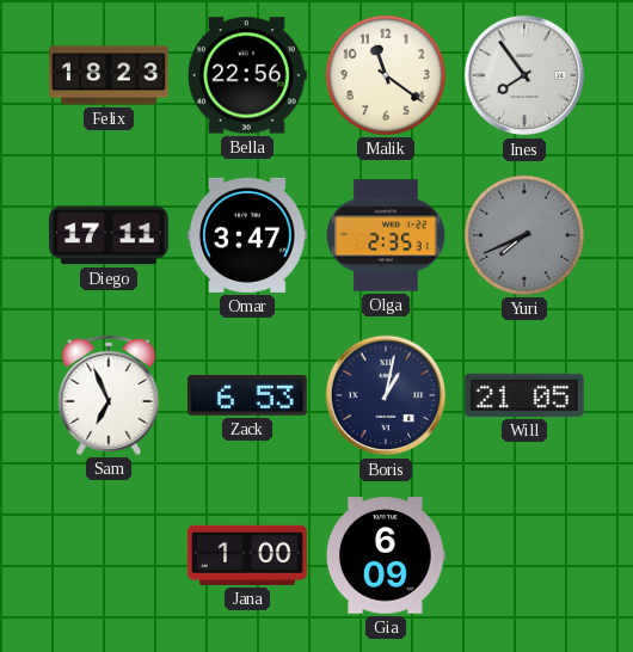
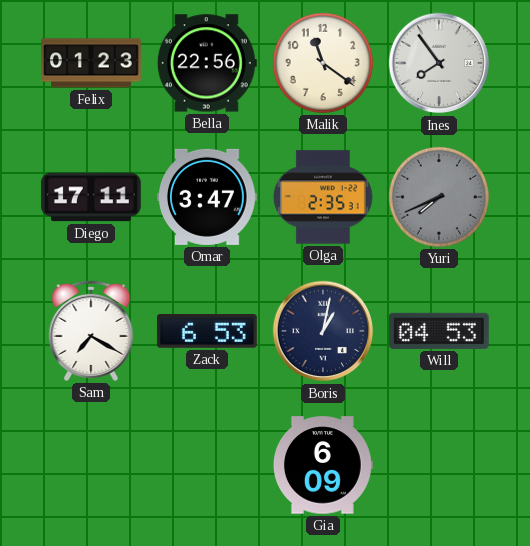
Felix: 18:23 -> 01:23 (92, 63)
Sam: 6:56 -> 7:20 (91, 331)
Will: 21:05 -> 04:53 (439, 331)
Jana: 1:00 -> none (247, 555)
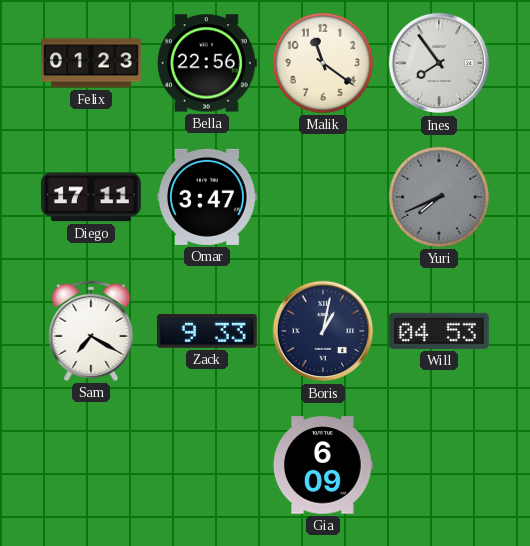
Olga: 2:35 -> none (323, 197)
Zack: 6:53 -> 9:33 (207, 332)
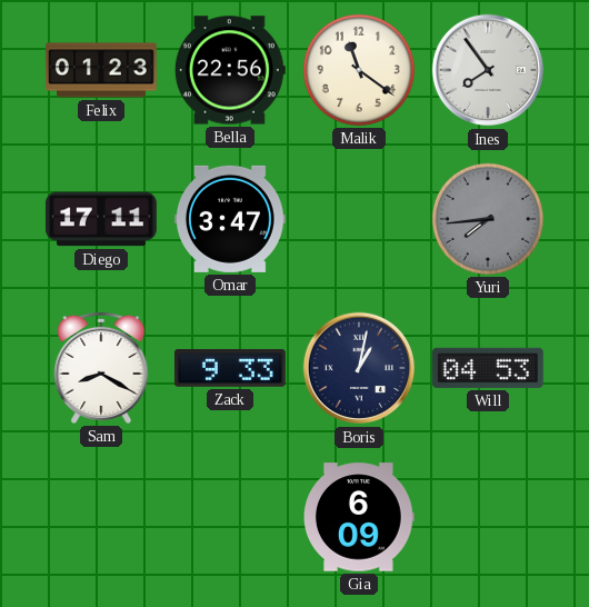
Yuri: 7:41 -> 7:44 (488, 219)
Sam: 7:20 -> 8:20 (101, 368)
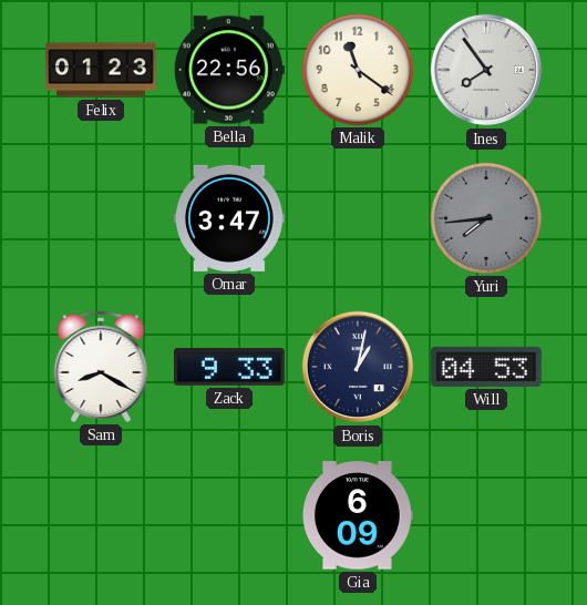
Diego: 17:11 -> none (101, 219)
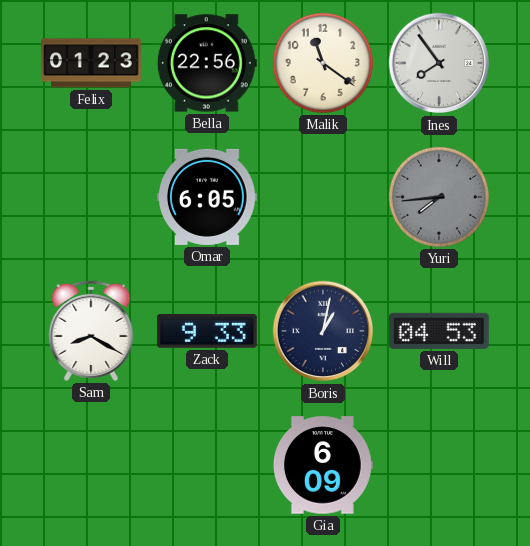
Omar: 3:47 -> 6:05 (207, 197)
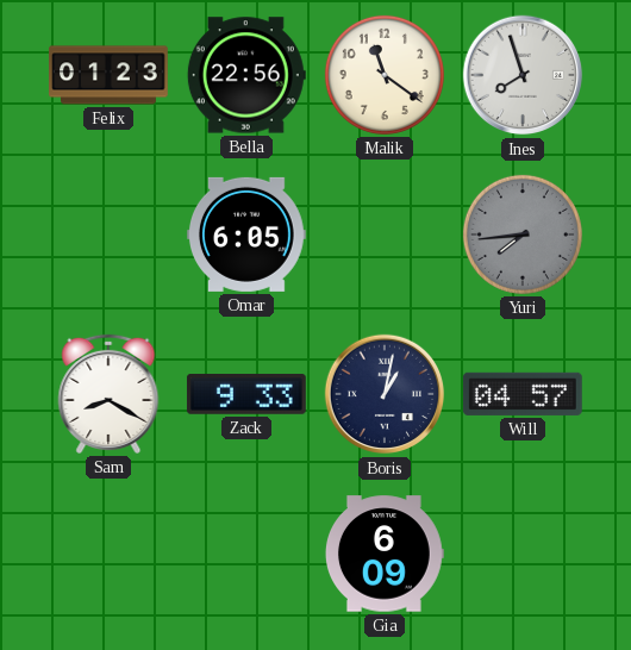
Ines: 7:54 -> 7:57 (523, 75)
Will: 04:53 -> 04:57 (523, 394)
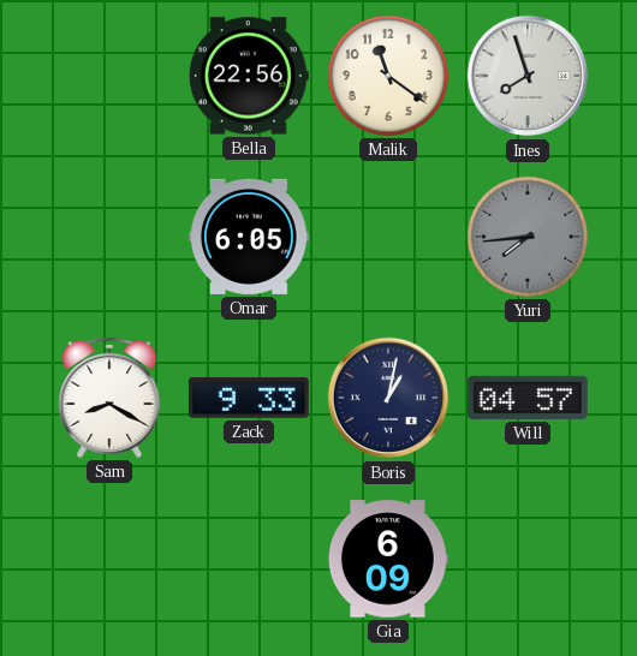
Felix: 01:23 -> none (110, 75)
